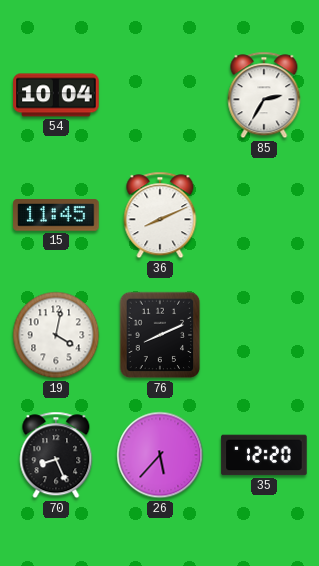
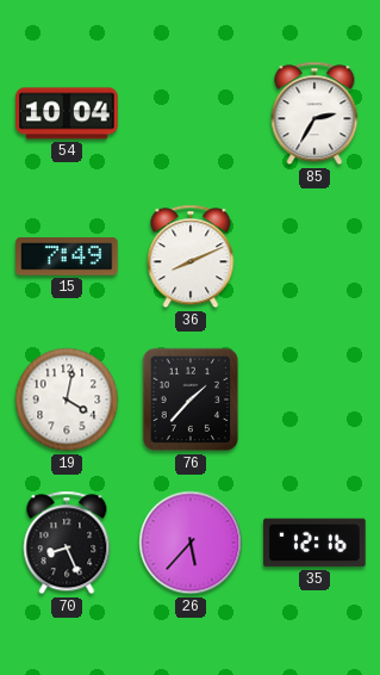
15: 11:45 -> 7:49 (67, 256)
76: 8:11 -> 1:37 (191, 400)
35: 12:20 -> 12:16 (314, 543)
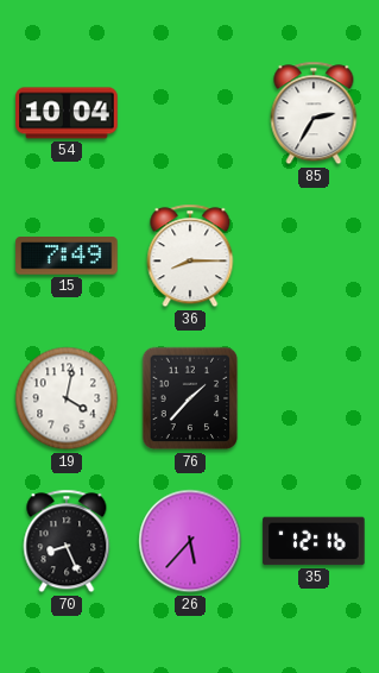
36: 8:11 -> 8:15 (190, 256)
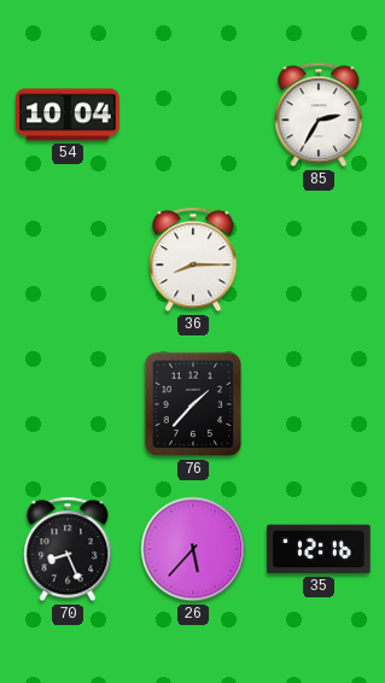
15: 7:49 -> none (67, 256)
19: 4:02 -> none (67, 398)
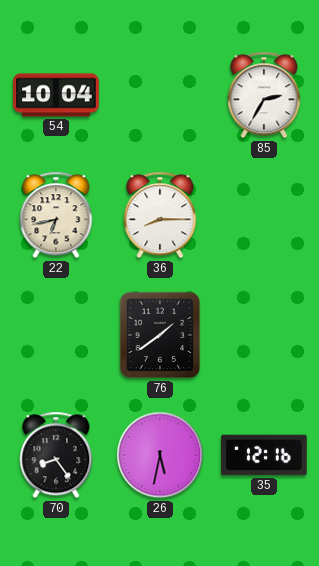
22: none -> 6:43 (56, 215)
76: 1:37 -> 1:39 (160, 335)
70: 8:26 -> 8:24 (56, 455)
26: 5:37 -> 5:32 (160, 455)
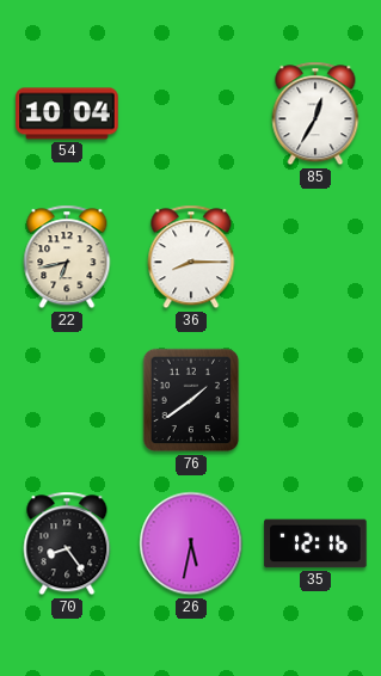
85: 2:35 -> 12:35 (315, 113)
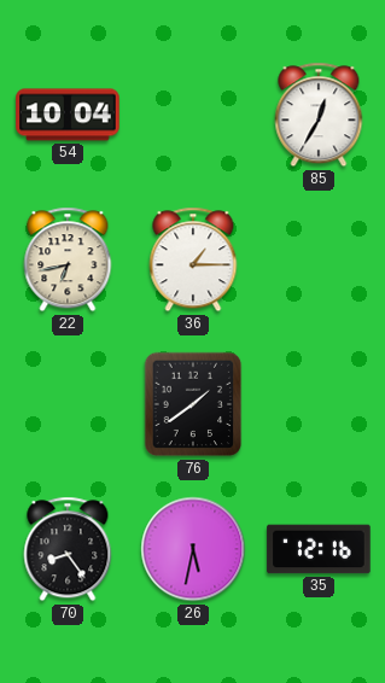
36: 8:15 -> 1:15 (193, 259)
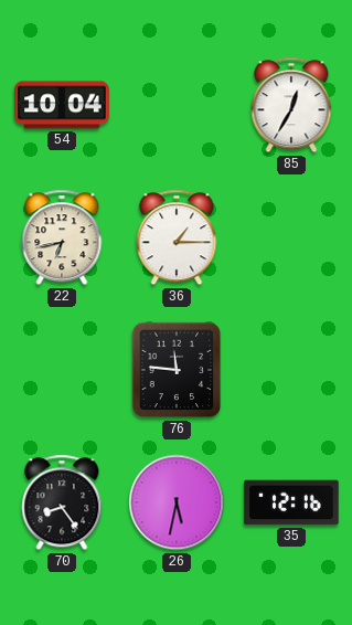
76: 1:39 -> 11:46 (177, 370)
